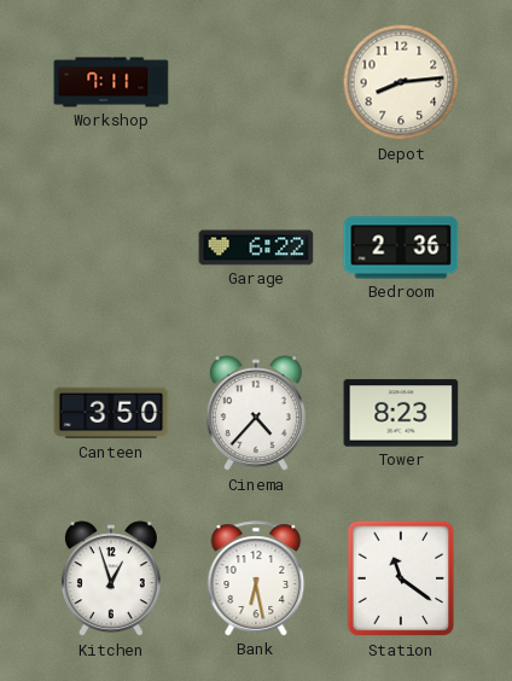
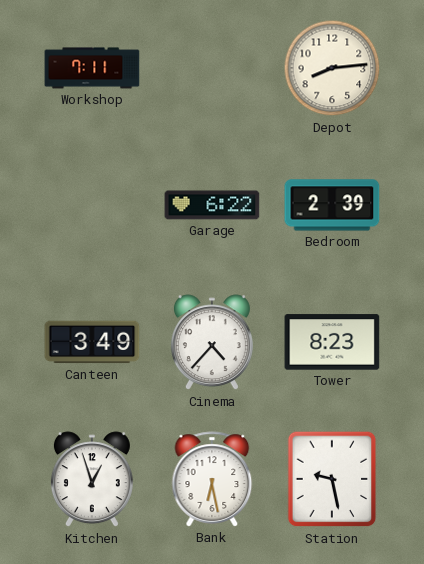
Bedroom: 2:36 -> 2:39 (332, 205)
Canteen: 3:50 -> 3:49 (92, 342)
Station: 11:21 -> 9:28 (332, 479)
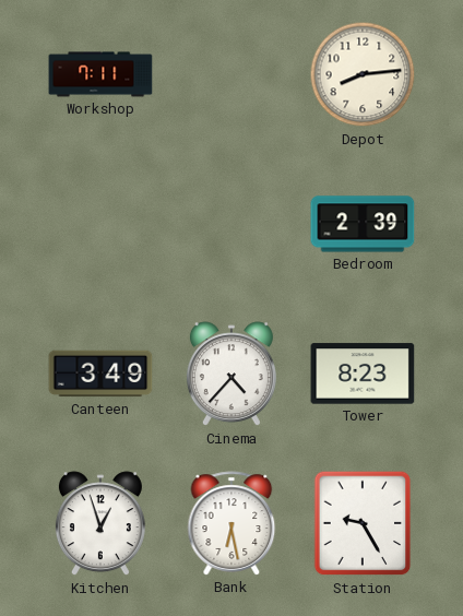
Garage: 6:22 -> none (212, 205)
Station: 9:28 -> 9:25 (363, 523)
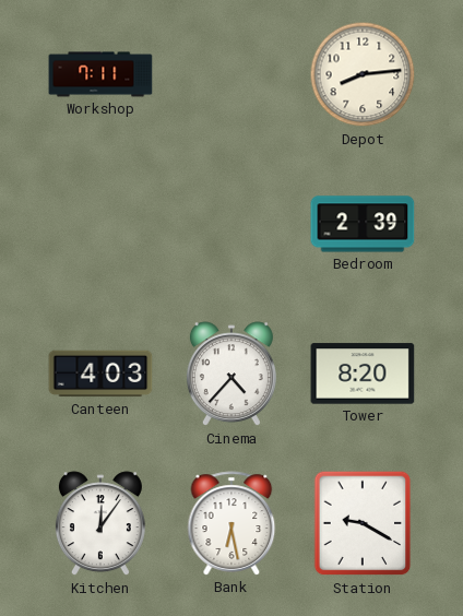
Canteen: 3:49 -> 4:03 (100, 374)
Tower: 8:23 -> 8:20 (363, 374)
Kitchen: 12:57 -> 12:06 (100, 524)
Station: 9:25 -> 9:20 (363, 523)
